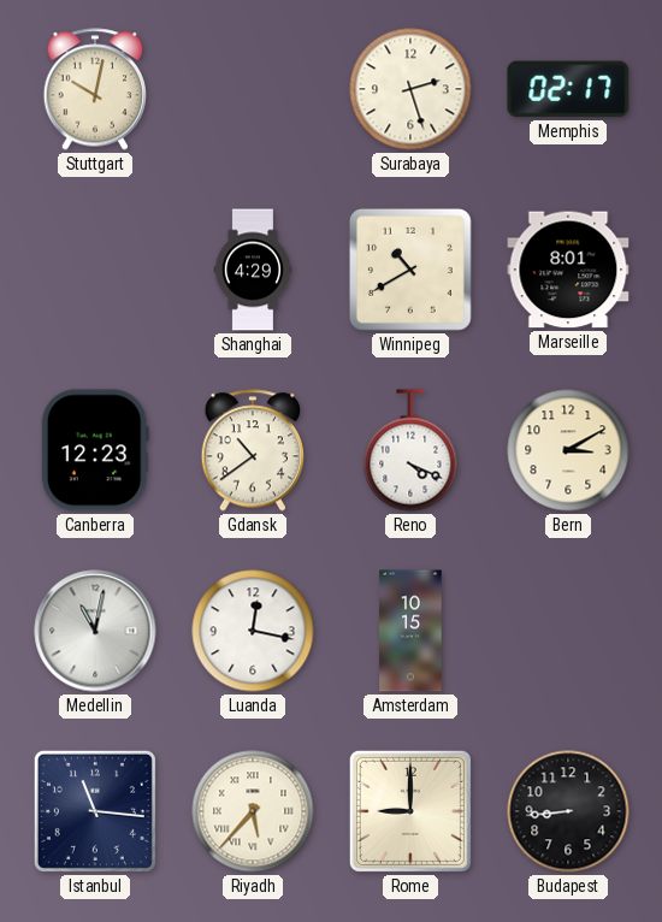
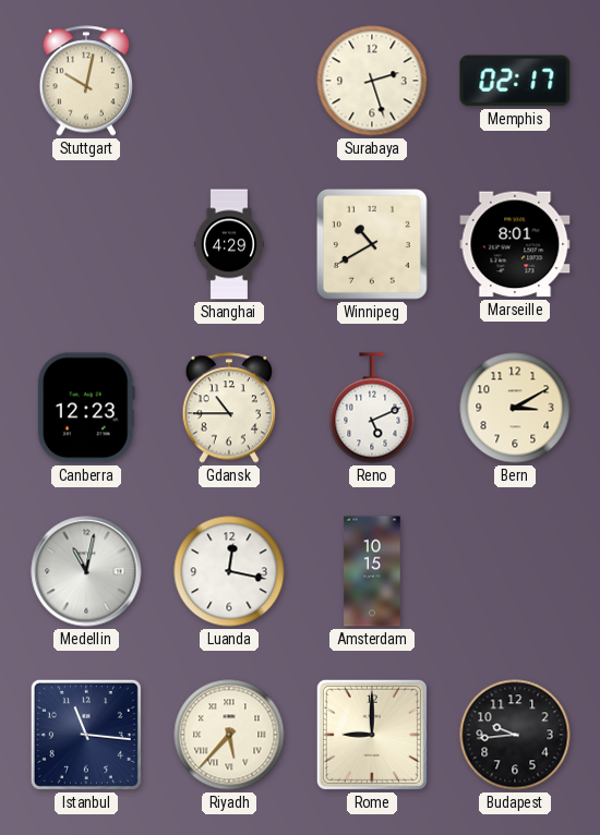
Gdansk: 10:39 -> 10:45 (228, 408)
Reno: 4:19 -> 5:11 (372, 408)
Budapest: 8:44 -> 9:44 (515, 735)
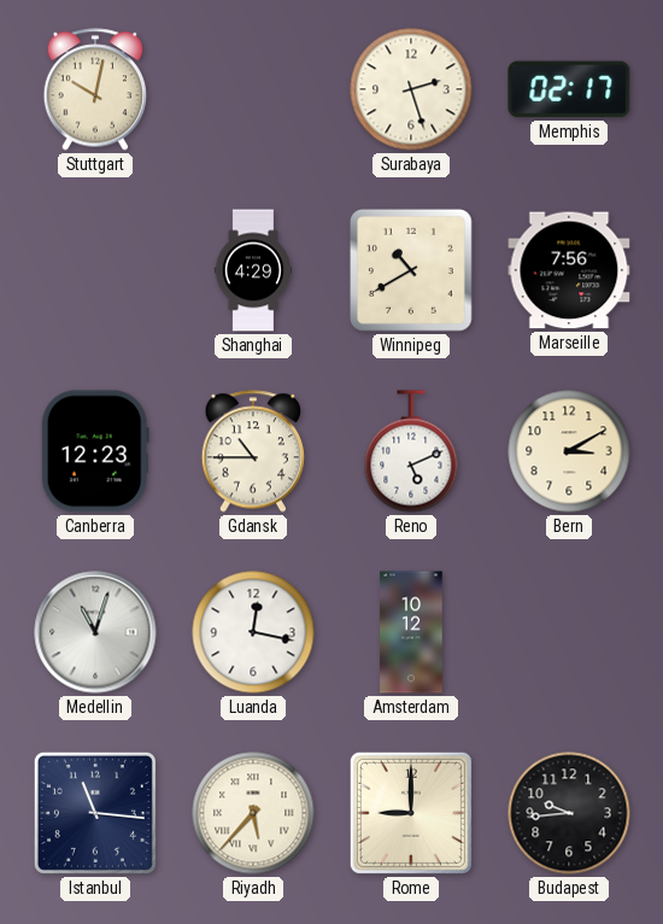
Marseille: 8:01 -> 7:56 (569, 270)
Medellin: 11:02 -> 11:03 (95, 632)
Amsterdam: 10:15 -> 10:12 (411, 632)
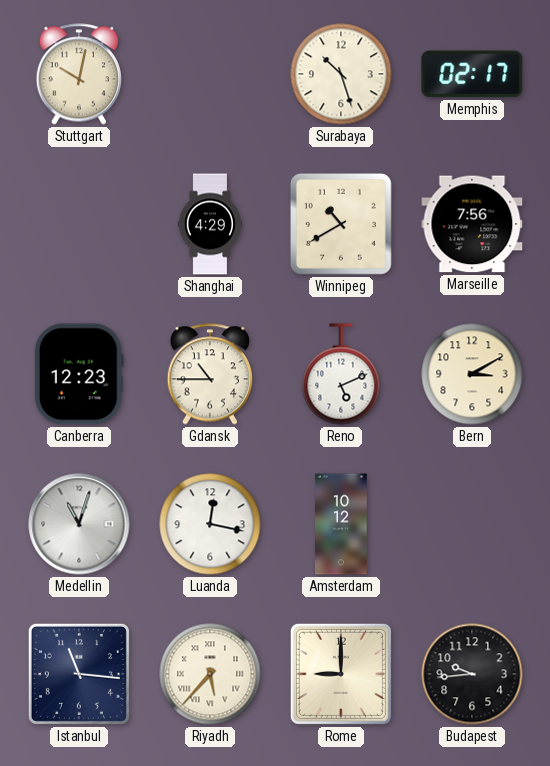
Surabaya: 2:27 -> 10:27 (341, 74)
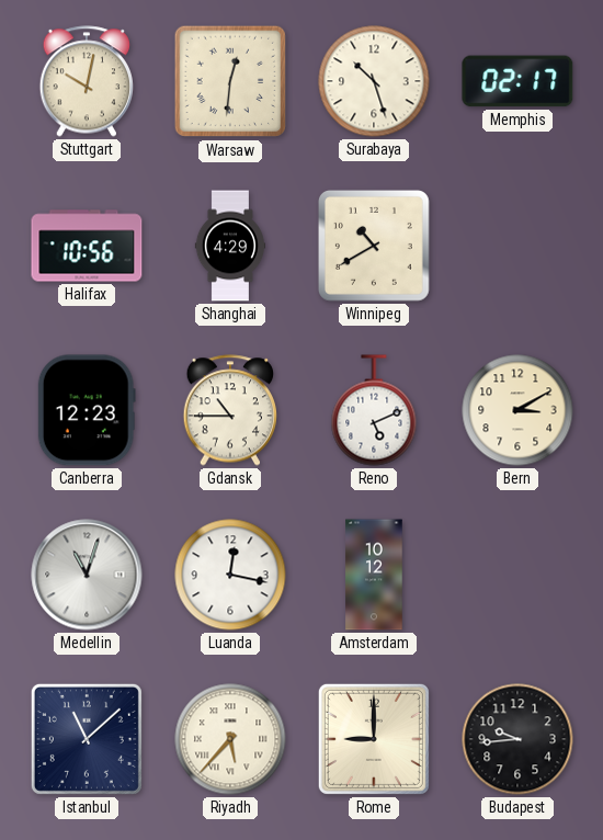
Warsaw: none -> 12:31 (230, 81)
Halifax: none -> 10:56 (87, 246)
Marseille: 7:56 -> none (472, 224)
Istanbul: 11:16 -> 11:08 (87, 739)
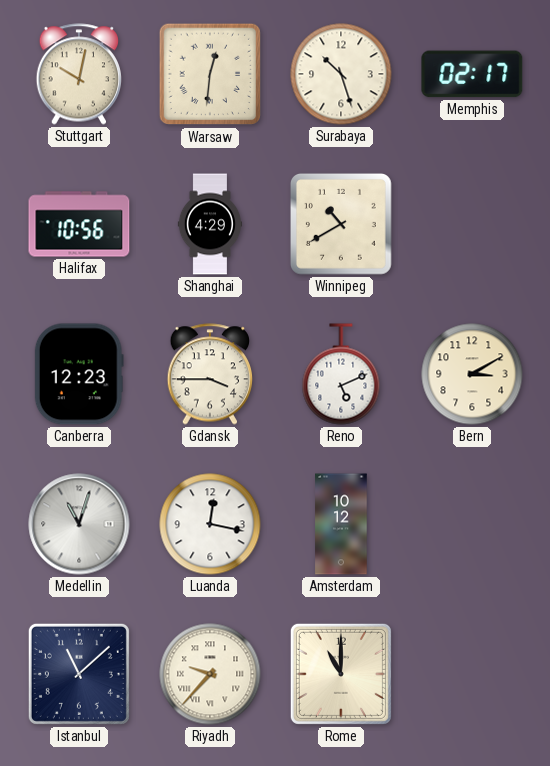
Gdansk: 10:45 -> 3:45 (209, 374)
Riyadh: 5:37 -> 9:37 (210, 674)
Rome: 9:00 -> 11:00 (341, 674)
Budapest: 9:44 -> none (517, 739)
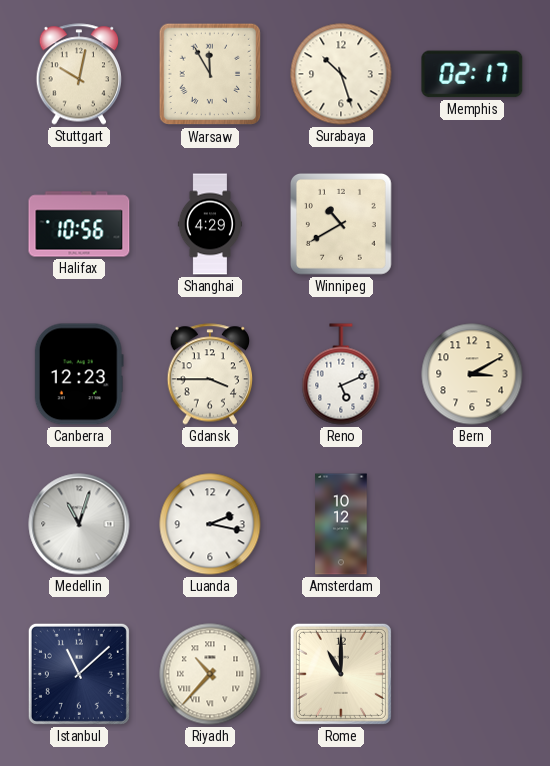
Warsaw: 12:31 -> 11:55 (210, 74)
Luanda: 12:17 -> 2:17 (210, 524)
Riyadh: 9:37 -> 10:37 (210, 674)
